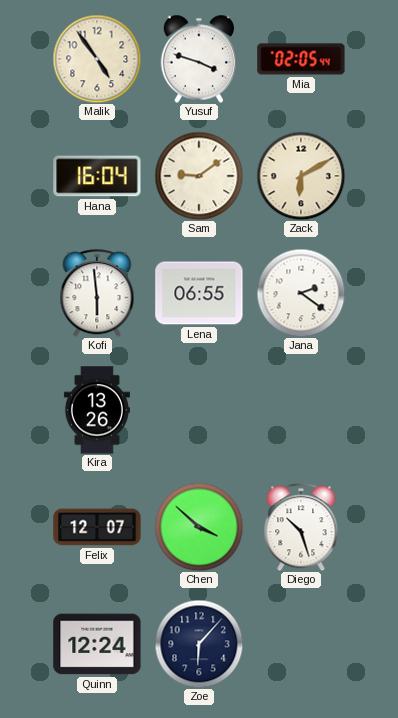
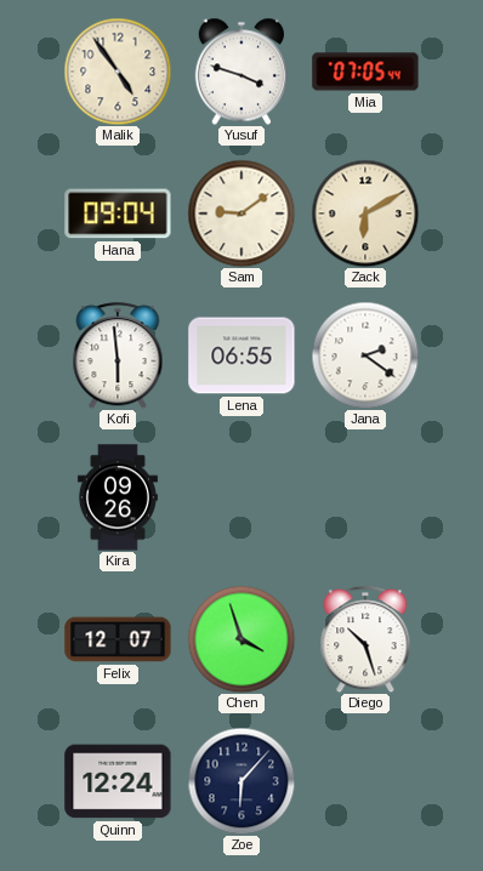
Mia: 02:05 -> 07:05 (365, 72)
Hana: 16:04 -> 09:04 (118, 214)
Kira: 13:26 -> 09:26 (118, 497)
Chen: 3:52 -> 3:57 (241, 639)
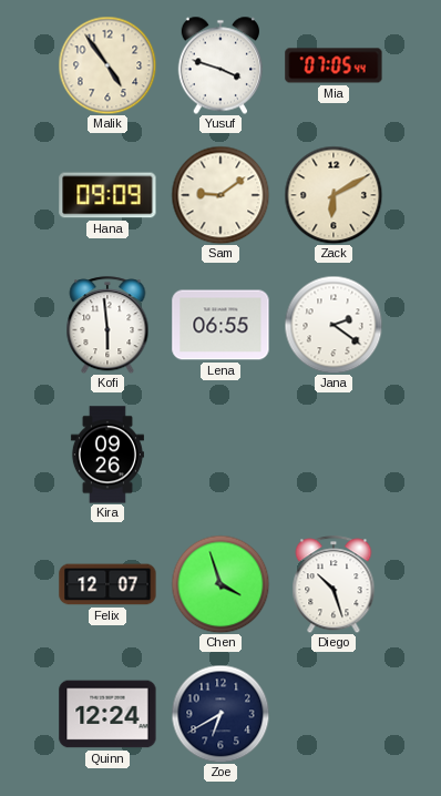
Hana: 09:04 -> 09:09 (107, 195)
Zoe: 6:07 -> 6:40 (221, 714)
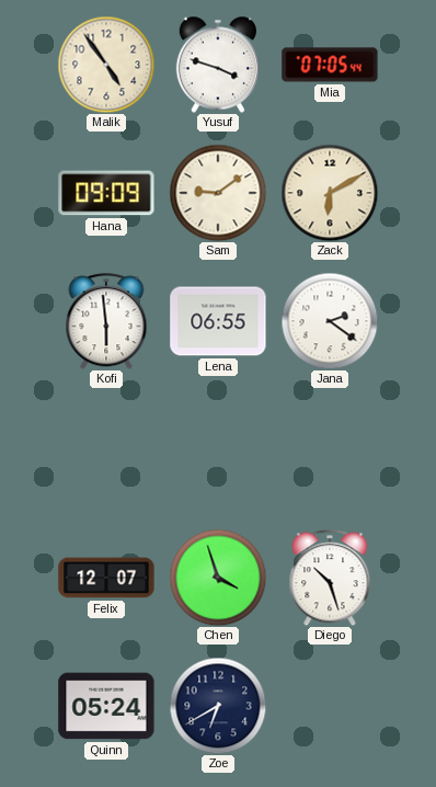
Kira: 09:26 -> none (107, 455)
Quinn: 12:24 -> 05:24 (106, 706)
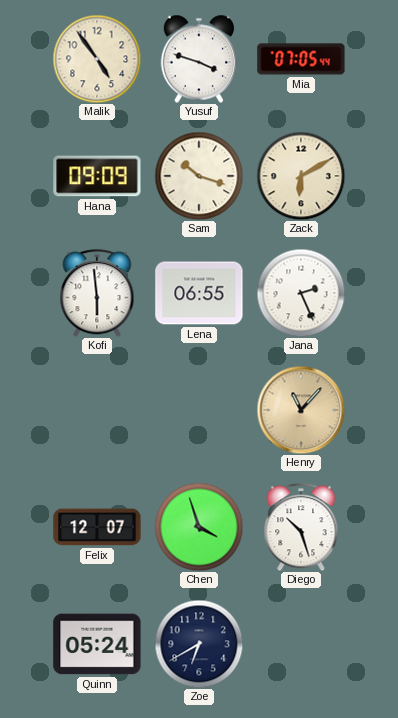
Sam: 9:09 -> 10:18 (199, 176)
Jana: 2:21 -> 2:26 (301, 293)
Henry: none -> 11:07 (301, 410)
